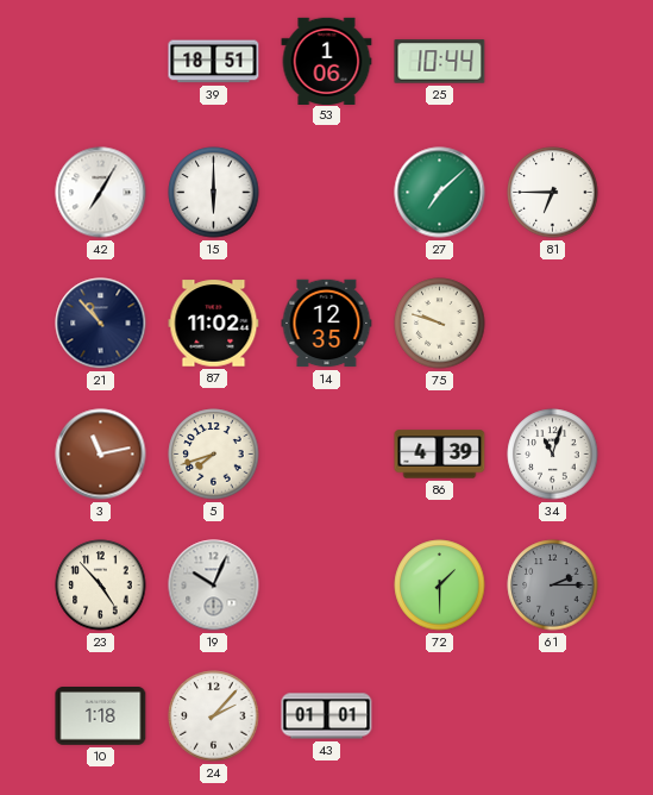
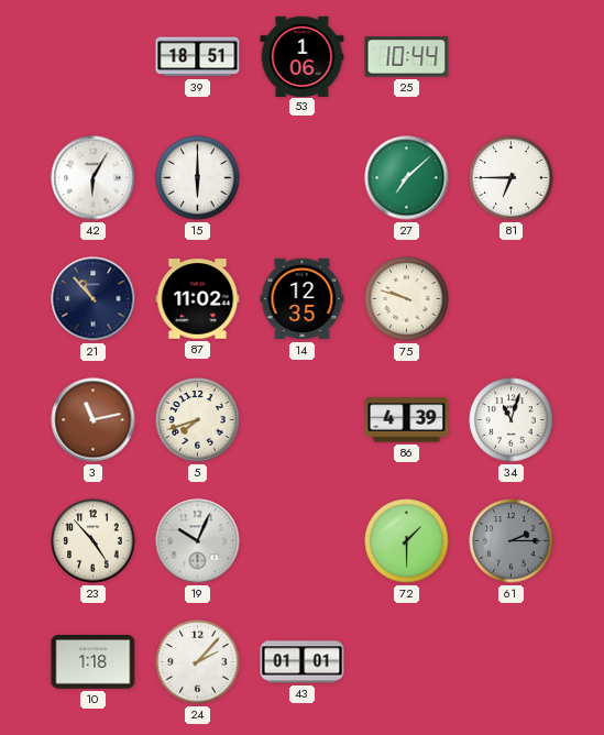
42: 7:05 -> 6:05 (94, 178)
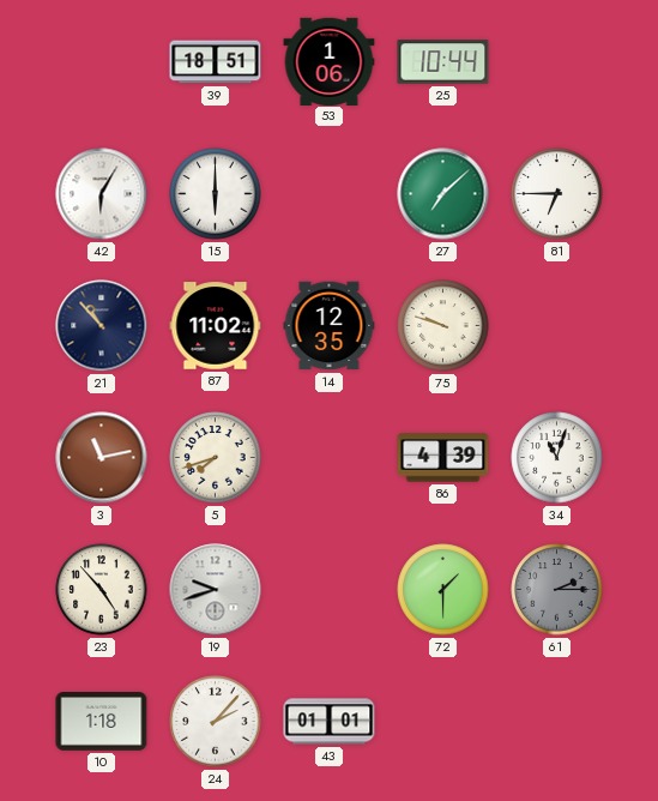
19: 10:04 -> 9:42 (216, 590)
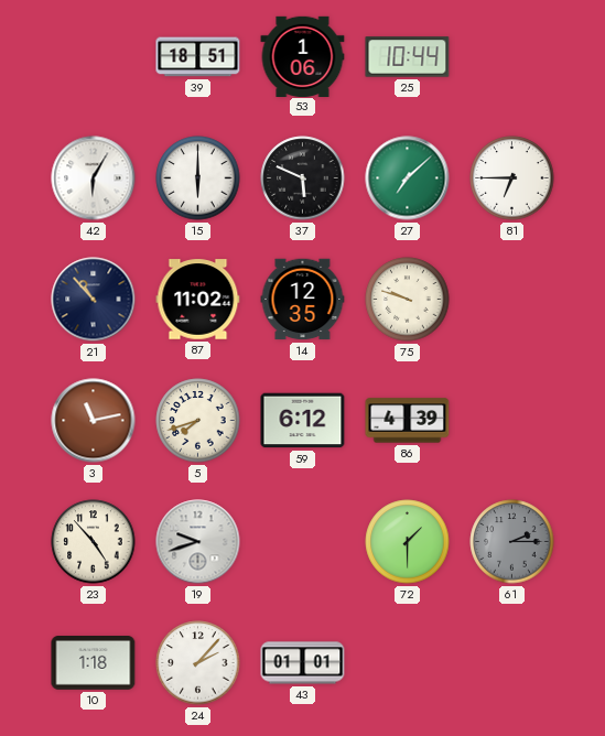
37: none -> 5:49 (303, 178)
59: none -> 6:12 (303, 421)
34: 11:03 -> none (557, 458)
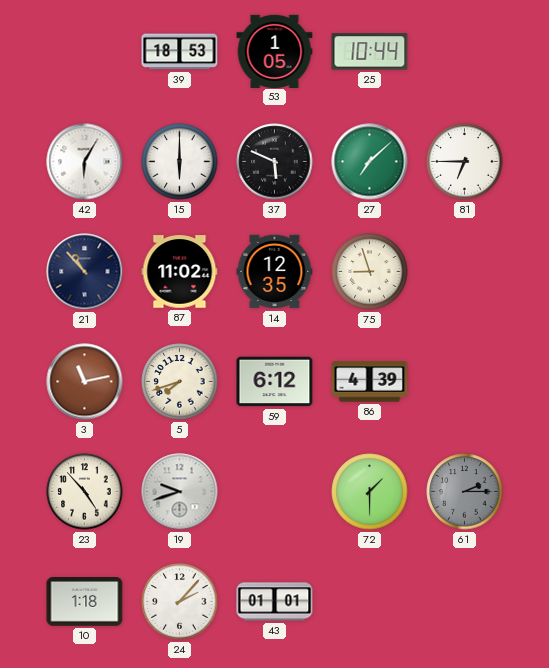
39: 18:51 -> 18:53 (180, 52)
53: 1:06 -> 1:05 (275, 51)
75: 9:48 -> 8:57 (370, 272)
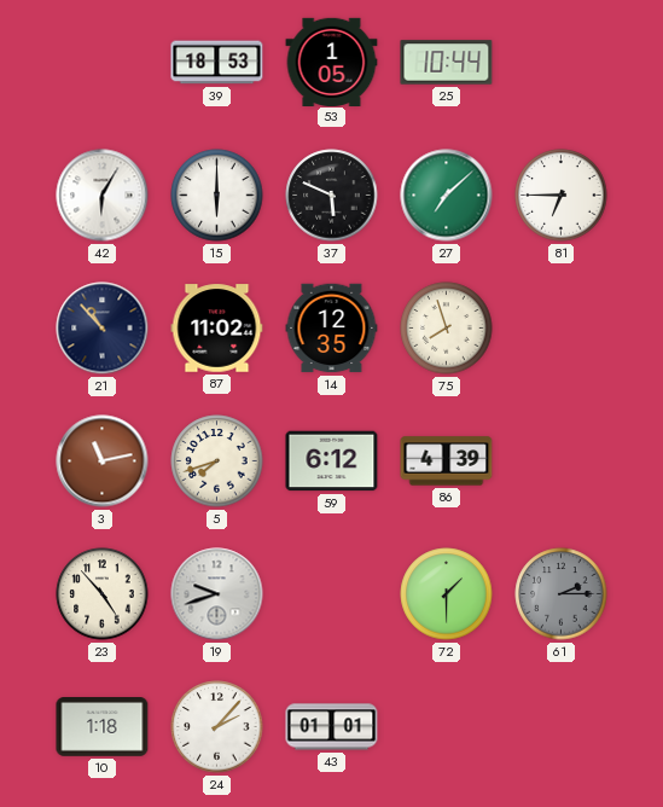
75: 8:57 -> 7:57 (447, 329)
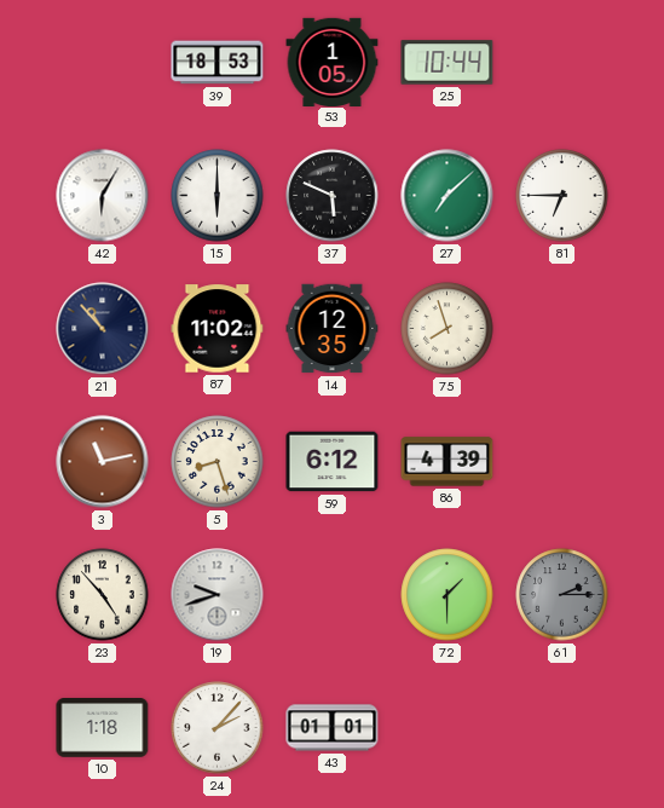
5: 7:42 -> 8:27 (218, 462)
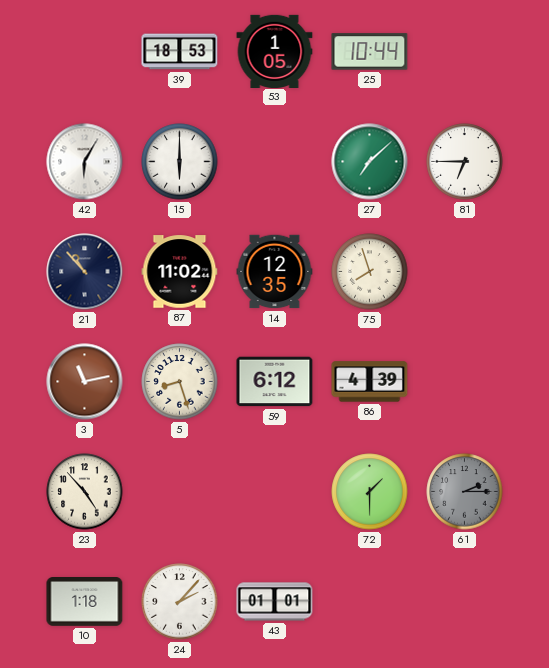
37: 5:49 -> none (333, 196)
19: 9:42 -> none (218, 595)
